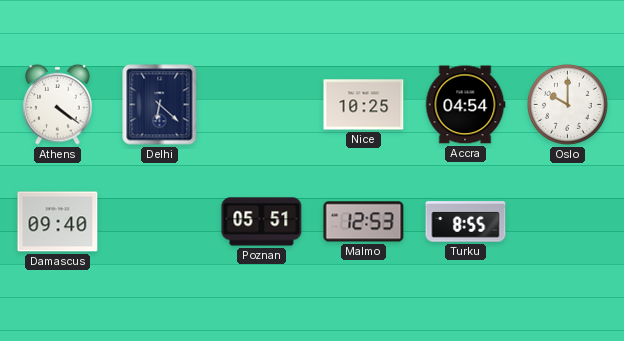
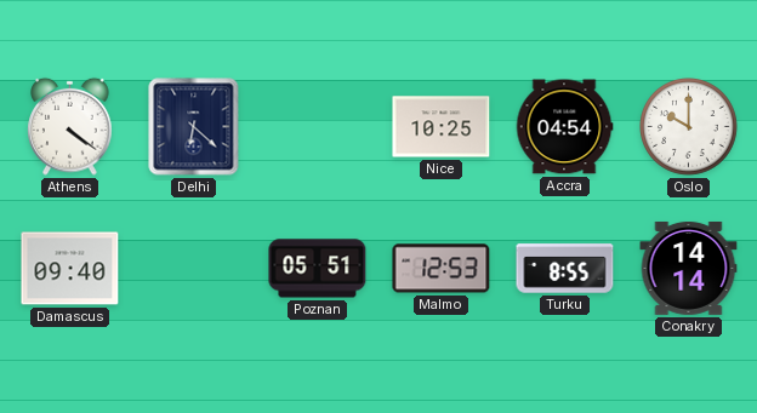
Conakry: none -> 14:14 (689, 268)
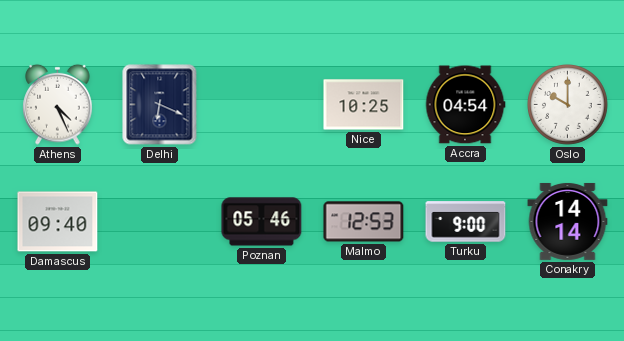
Athens: 4:21 -> 4:26 (58, 104)
Delhi: 6:22 -> 6:19 (160, 105)
Poznan: 05:51 -> 05:46 (262, 222)
Turku: 8:55 -> 9:00 (466, 222)
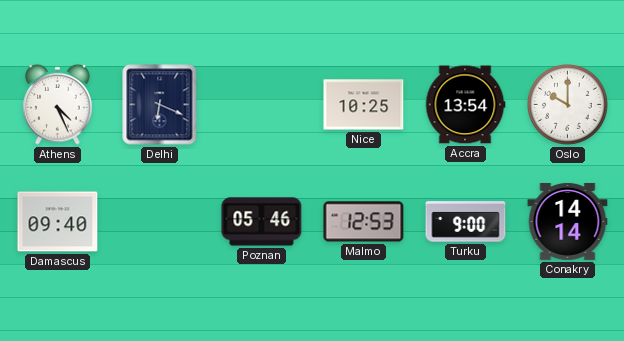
Accra: 04:54 -> 13:54 (465, 105)
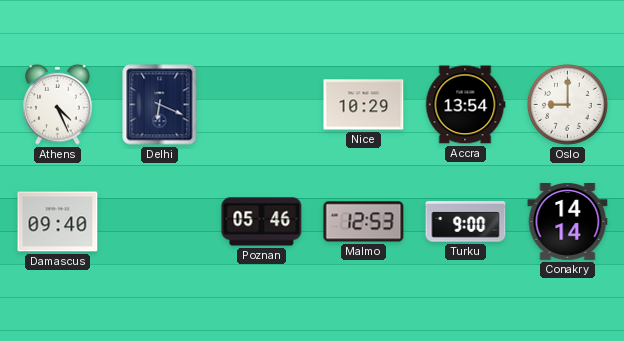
Nice: 10:25 -> 10:29 (364, 105)
Oslo: 10:00 -> 9:00 (568, 105)
